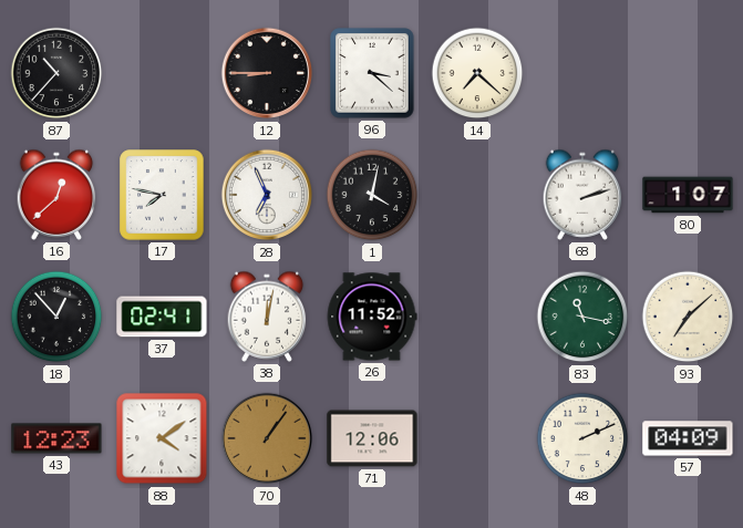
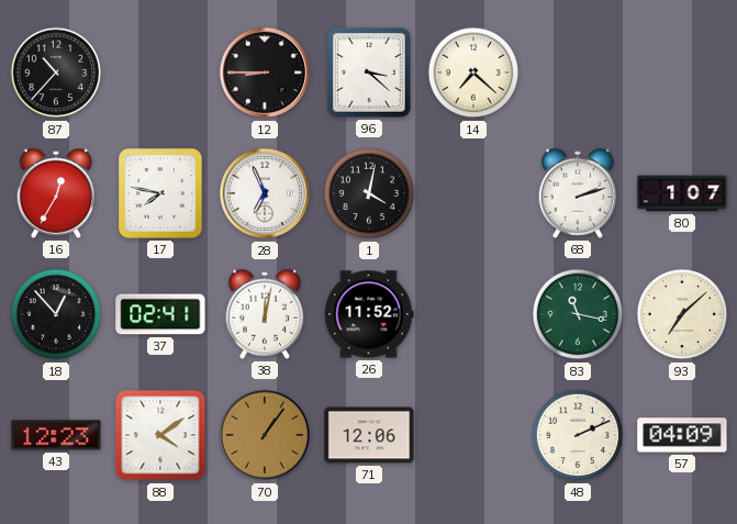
16: 12:38 -> 12:35 (56, 193)
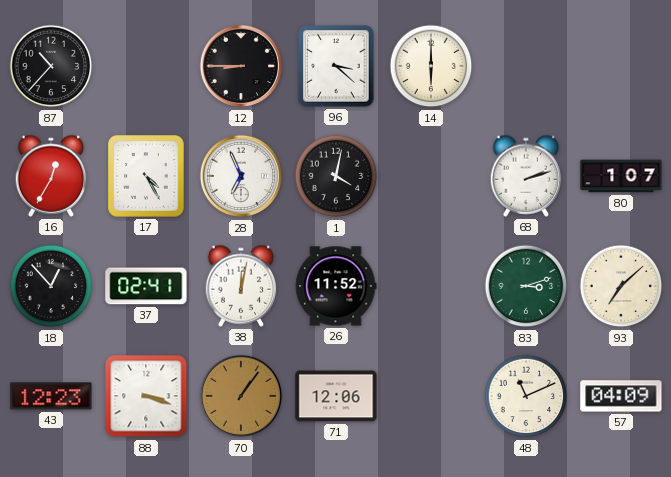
14: 7:22 -> 6:00 (431, 66)
17: 7:47 -> 4:25 (146, 176)
83: 11:17 -> 3:12 (526, 286)
88: 4:09 -> 3:18 (146, 396)
48: 2:11 -> 11:11 (526, 396)
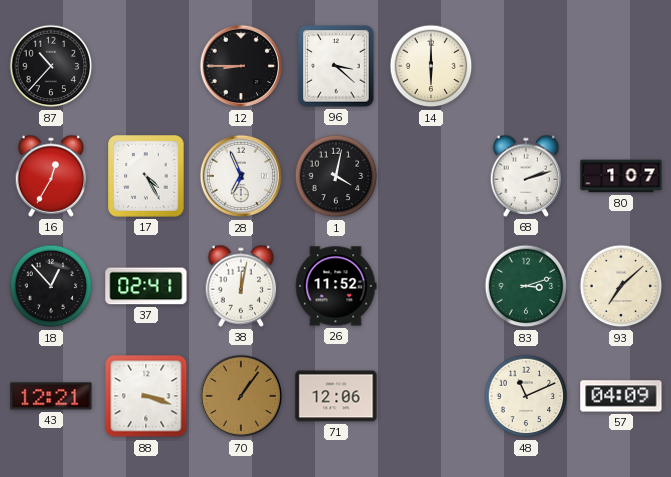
43: 12:23 -> 12:21 (51, 396)
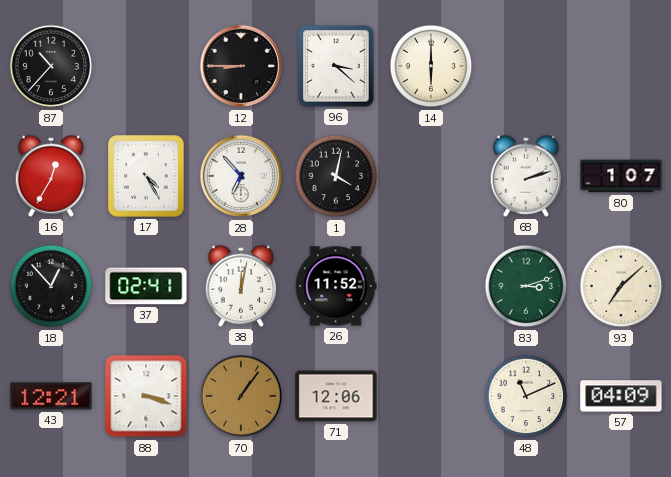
28: 6:56 -> 6:53 (241, 176)
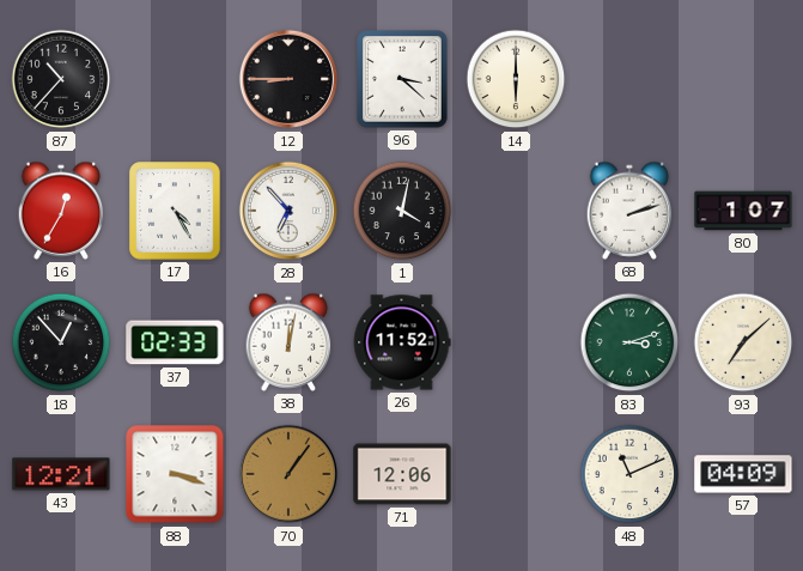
37: 02:41 -> 02:33 (175, 342)
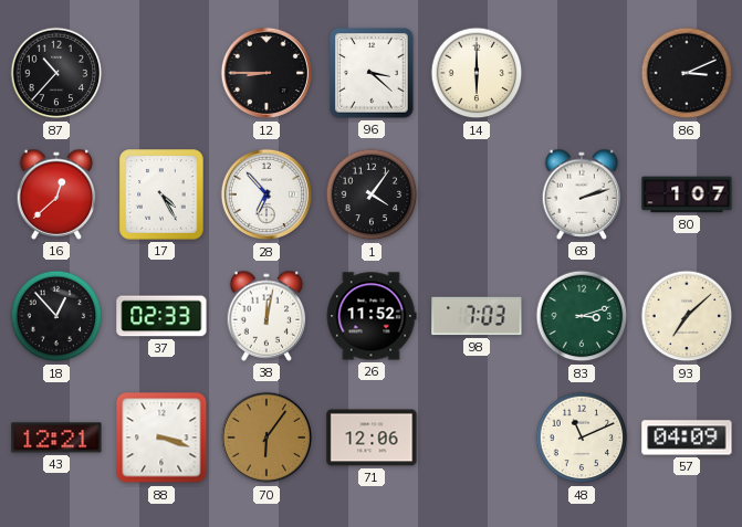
86: none -> 3:11 (687, 73)
16: 12:35 -> 12:38 (56, 194)
1: 4:02 -> 4:06 (372, 194)
98: none -> 7:03 (477, 316)
70: 1:06 -> 6:06 (267, 438)
